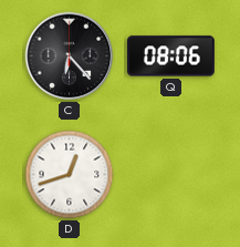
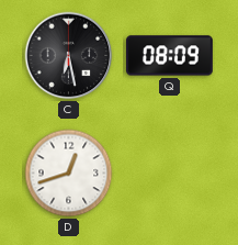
C: 6:23 -> 6:28 (69, 56)
Q: 08:06 -> 08:09 (170, 56)
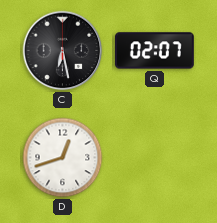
Q: 08:09 -> 02:07 (155, 51)
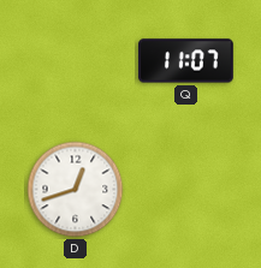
C: 6:28 -> none (63, 51)
Q: 02:07 -> 11:07 (186, 61)
